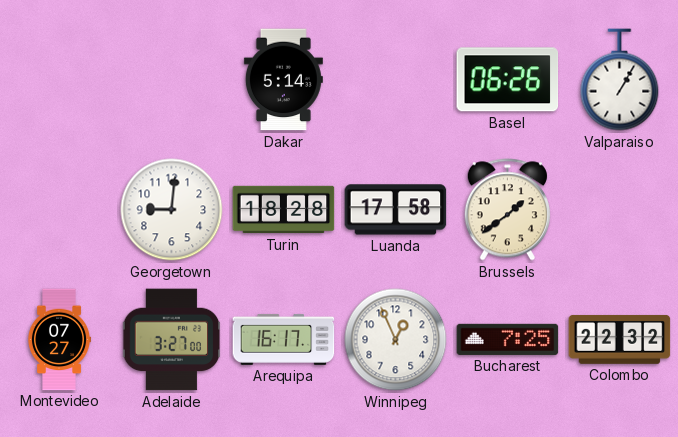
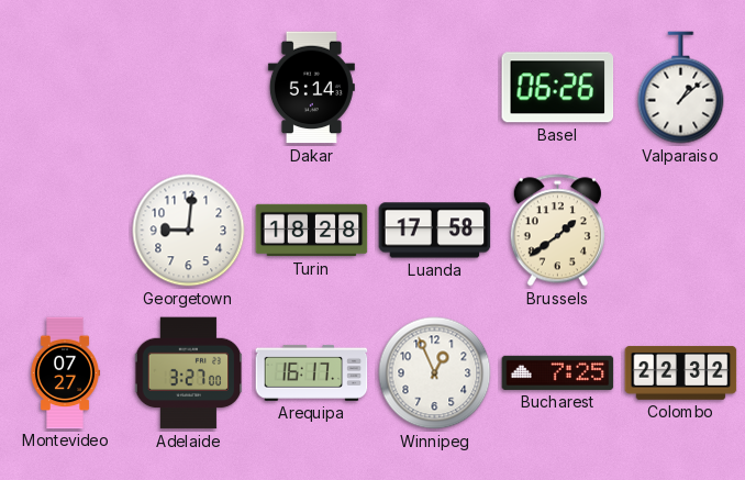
Valparaiso: 1:05 -> 1:08 (681, 88)
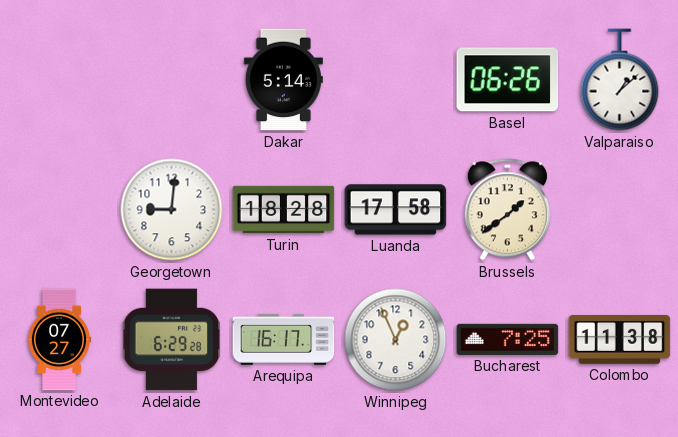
Adelaide: 3:27 -> 6:29 (172, 340)
Colombo: 22:32 -> 11:38 (620, 340)
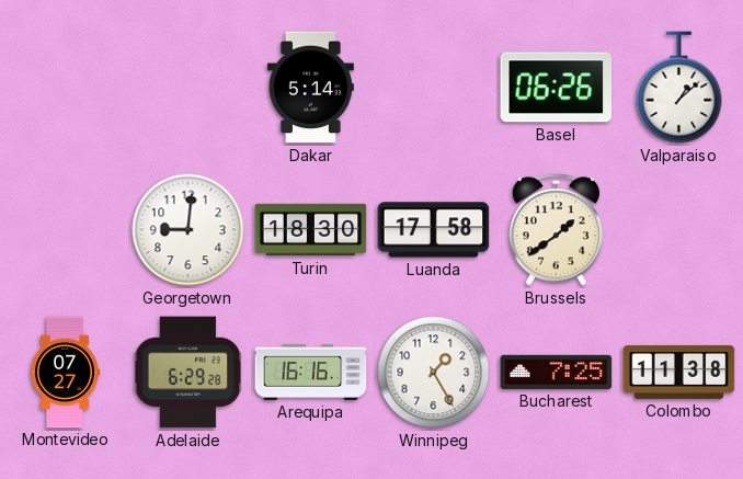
Turin: 18:28 -> 18:30 (311, 230)
Arequipa: 16:17 -> 16:16 (311, 372)
Winnipeg: 12:56 -> 1:25 (434, 373)
